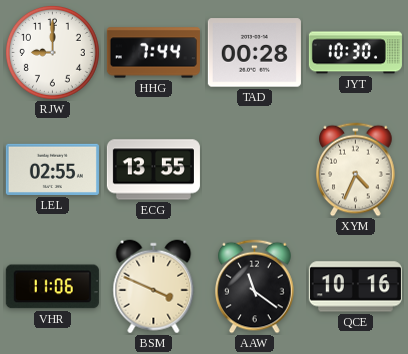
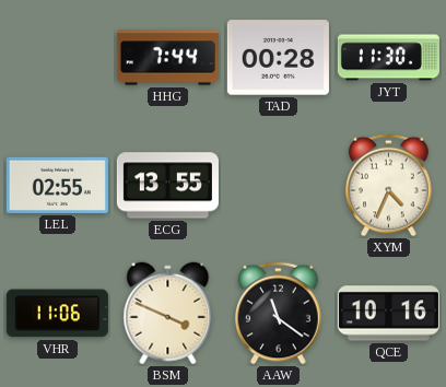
RJW: 9:00 -> none (52, 52)
JYT: 10:30 -> 11:30 (388, 58)
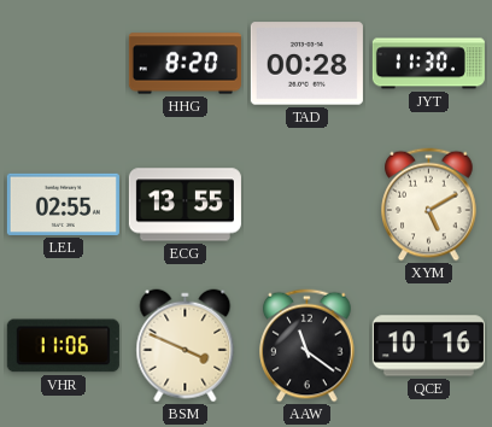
HHG: 7:44 -> 8:20 (184, 64)
XYM: 4:34 -> 5:10 (429, 205)
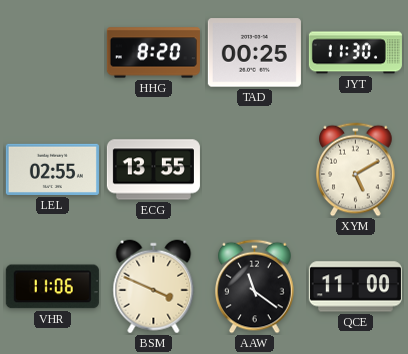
TAD: 00:28 -> 00:25 (254, 53)
QCE: 10:16 -> 11:00 (355, 287)
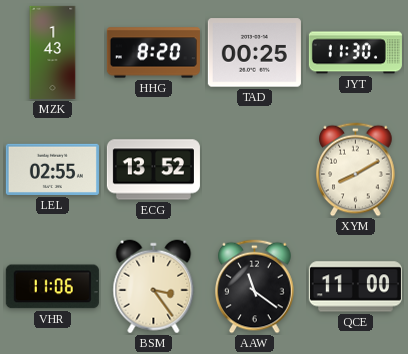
MZK: none -> 1:43 (53, 52)
ECG: 13:55 -> 13:52 (153, 170)
XYM: 5:10 -> 8:10 (356, 170)
BSM: 3:49 -> 3:24 (154, 287)
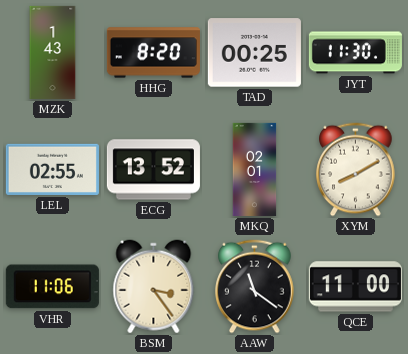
MKQ: none -> 02:01 (255, 169)
